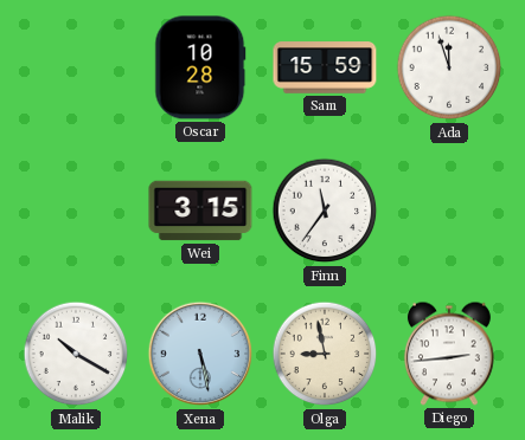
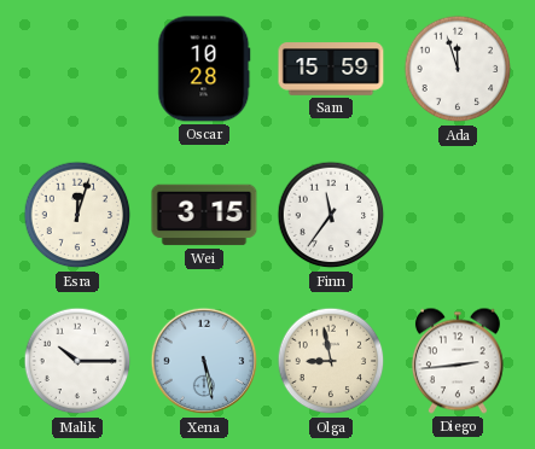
Esra: none -> 12:03 (77, 215)
Malik: 10:20 -> 10:15 (77, 361)
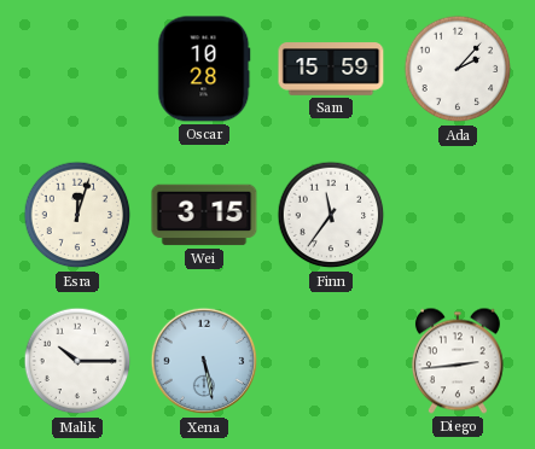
Ada: 11:57 -> 2:07 (458, 69)
Olga: 8:58 -> none (331, 361)
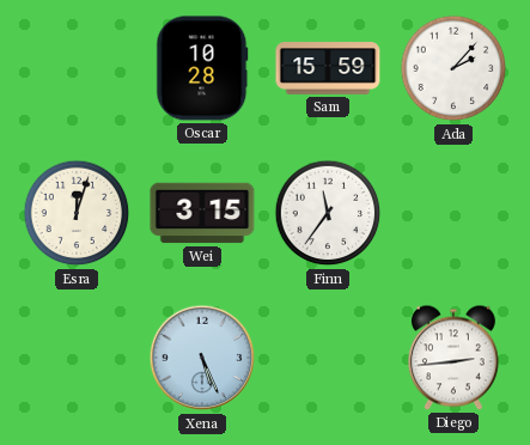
Malik: 10:15 -> none (77, 361)
Xena: 5:28 -> 5:26 (202, 358)
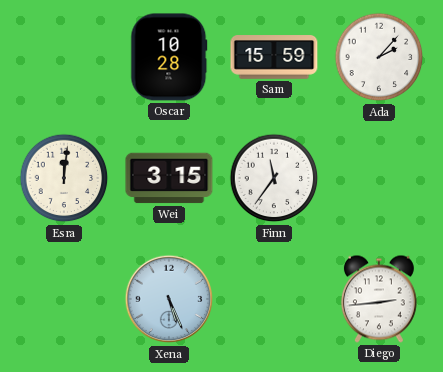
Esra: 12:03 -> 12:01 (64, 178)
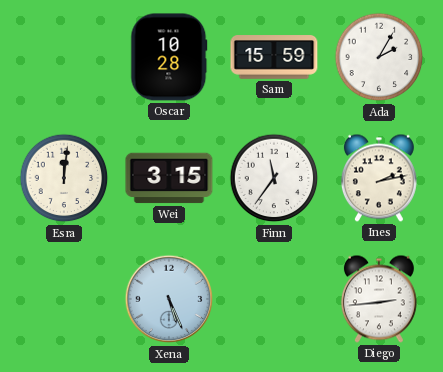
Ada: 2:07 -> 2:05 (379, 57)
Ines: none -> 2:13 (379, 178)
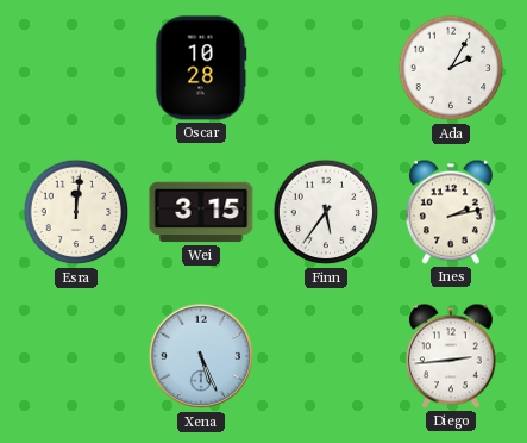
Sam: 15:59 -> none (274, 57)
Finn: 11:36 -> 5:36 (326, 212)
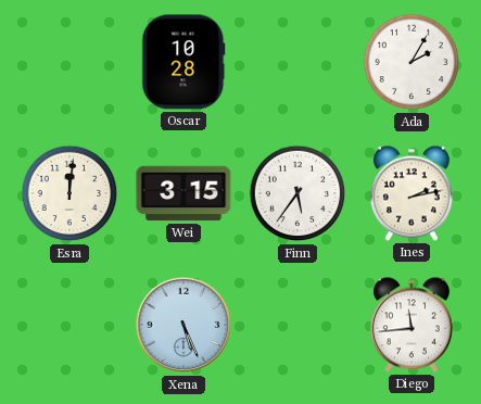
Diego: 2:44 -> 11:44 (412, 325)
